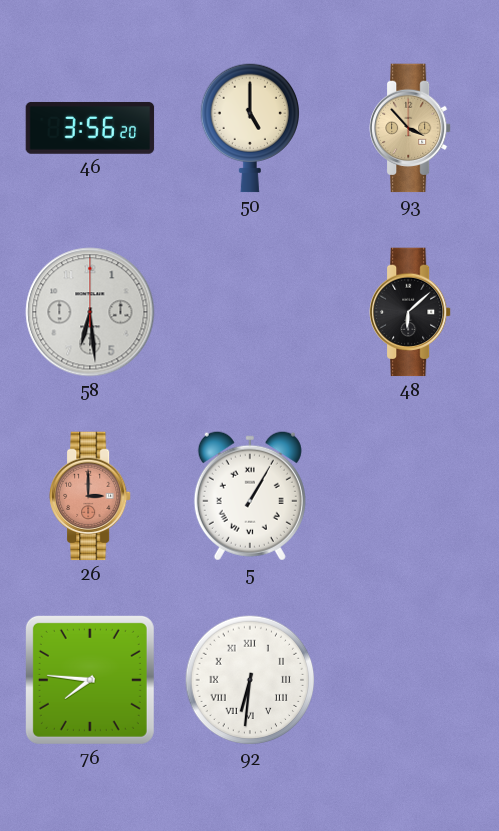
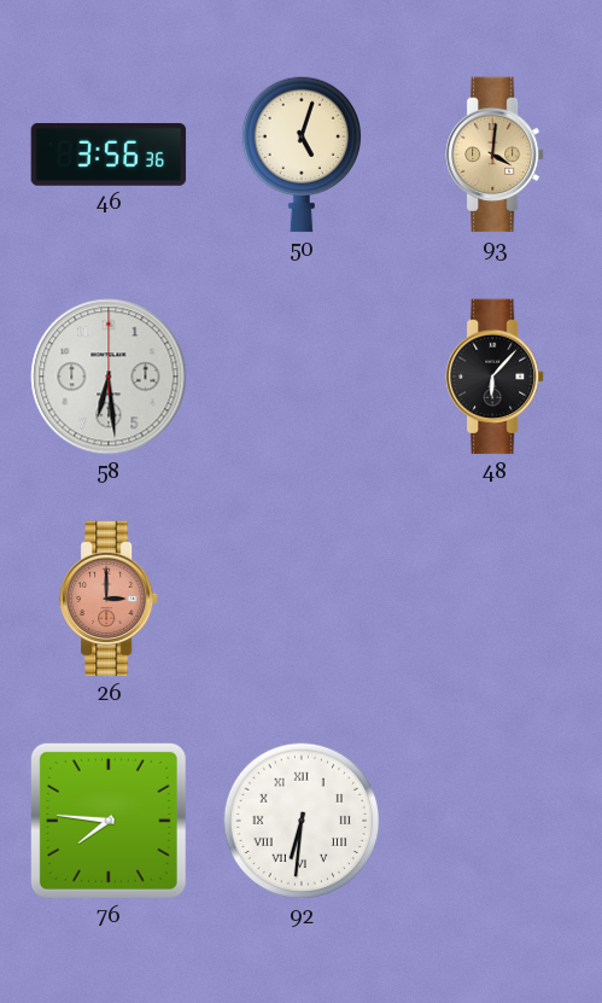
46: 3:56:20 -> 3:56:36 (109, 154)
50: 5:00 -> 5:03 (300, 154)
93: 3:53 -> 4:01 (496, 154)
48: 6:08 -> 6:07 (496, 377)
5: 1:05 -> none (250, 496)
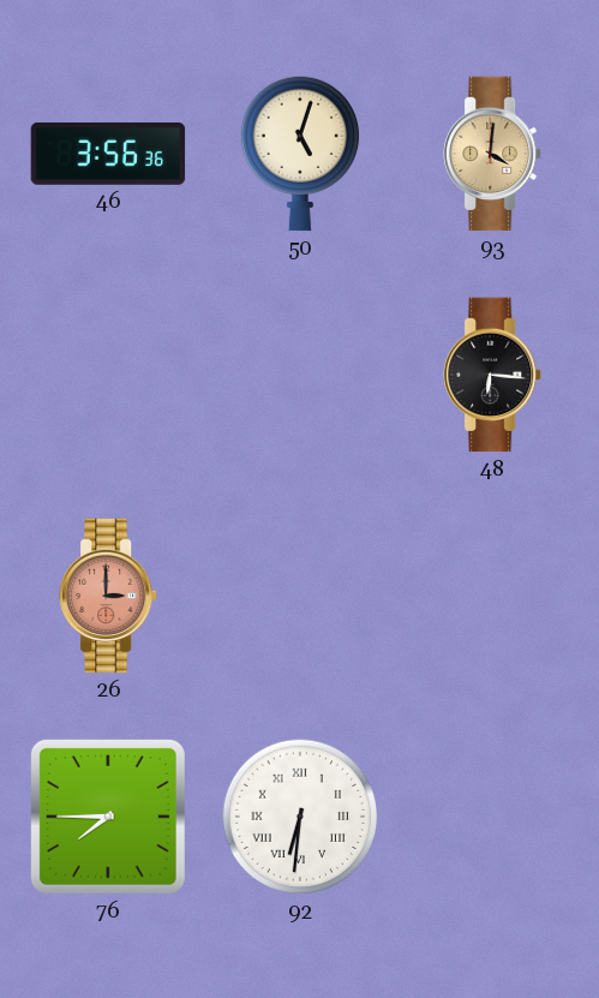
58: 6:29 -> none (109, 377)
48: 6:07 -> 6:16 (493, 375)
76: 7:46 -> 7:45 (108, 817)
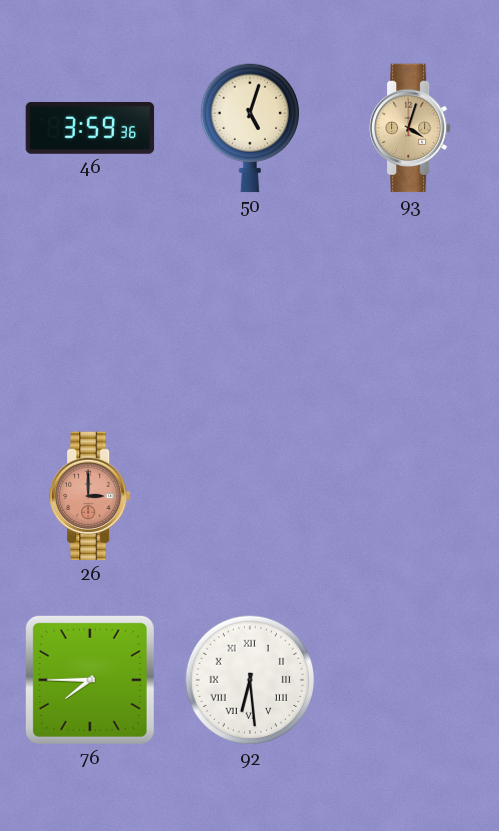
46: 3:56 -> 3:59 (90, 128)
93: 4:01 -> 4:03 (411, 128)
48: 6:16 -> none (493, 375)
92: 6:31 -> 6:29 (250, 680)
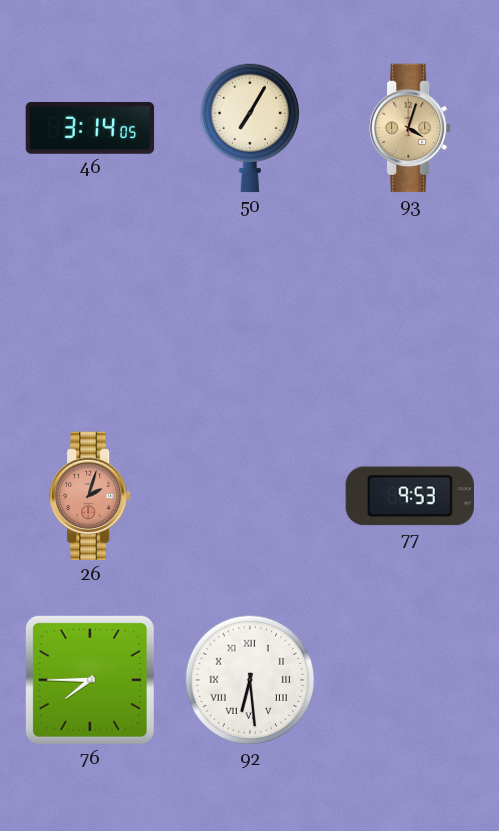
46: 3:59 -> 3:14 (90, 128)
50: 5:03 -> 7:05 (249, 128)
26: 3:00 -> 2:03 (91, 496)
77: none -> 9:53 (409, 496)
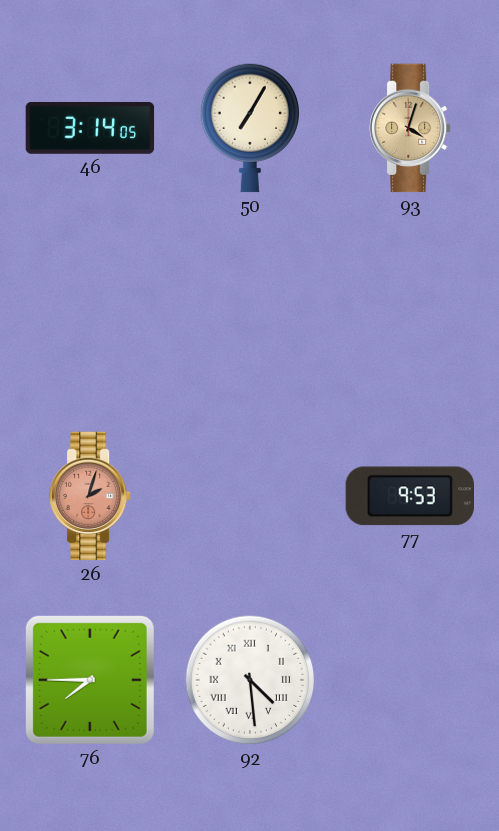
92: 6:29 -> 4:29 (250, 680)
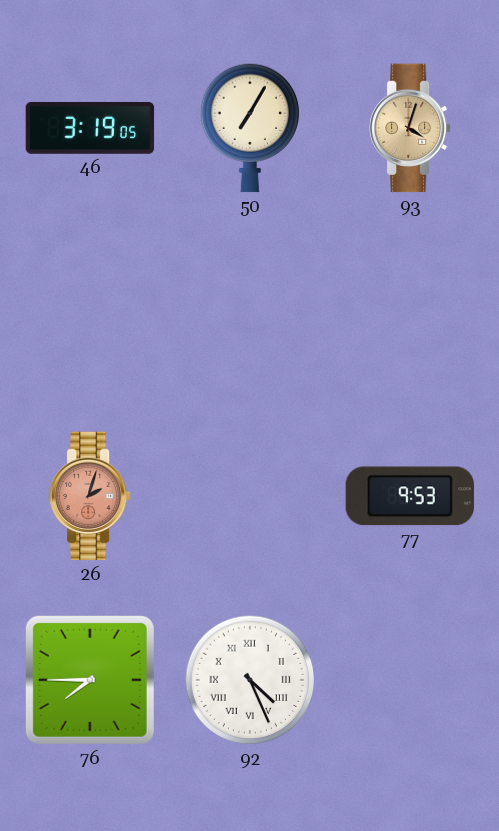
46: 3:14 -> 3:19 (90, 128)
92: 4:29 -> 4:26 (250, 680)
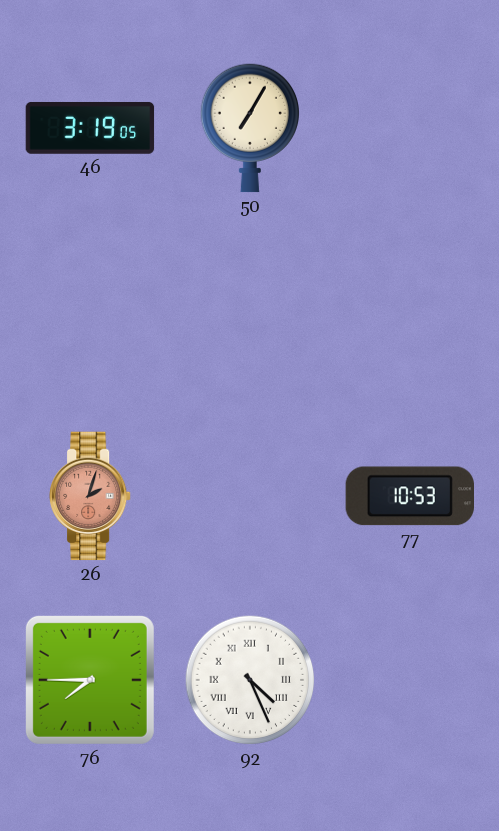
93: 4:03 -> none (411, 128)
77: 9:53 -> 10:53 (409, 496)
